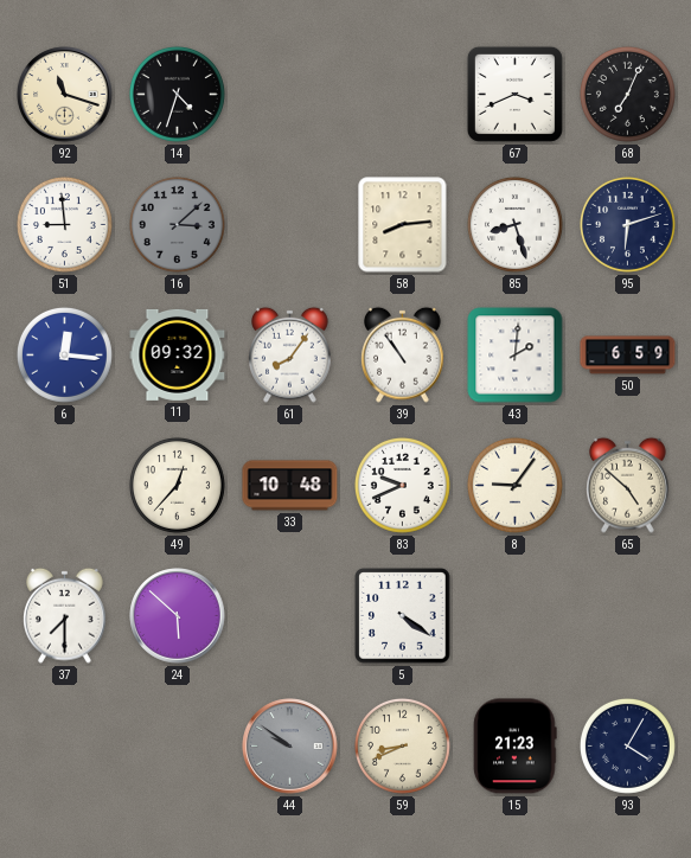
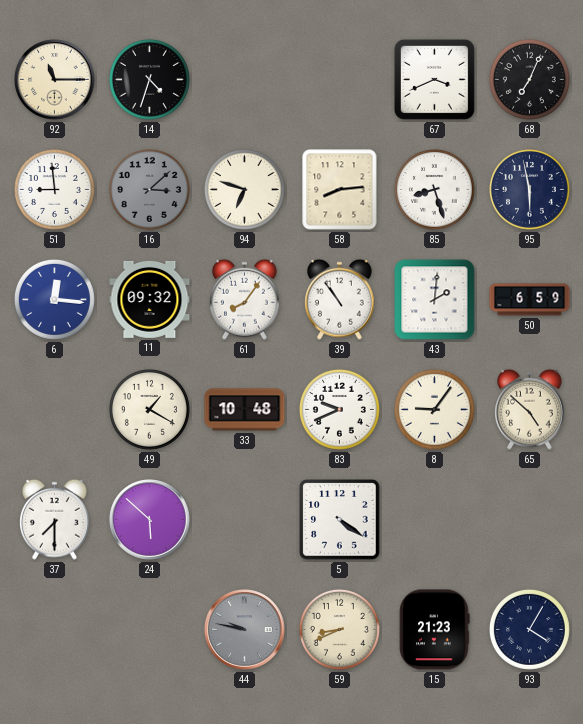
92: 11:18 -> 11:15 (55, 80)
94: none -> 6:48 (244, 189)
95: 6:12 -> 5:58 (529, 189)
49: 12:37 -> 1:20 (149, 409)
44: 9:51 -> 9:47 (245, 630)
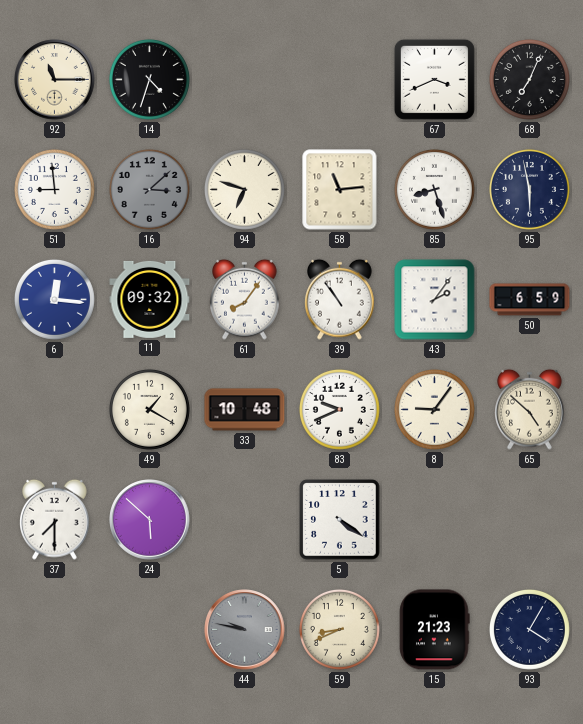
58: 8:14 -> 11:14 (340, 190)
43: 2:01 -> 2:06 (435, 300)
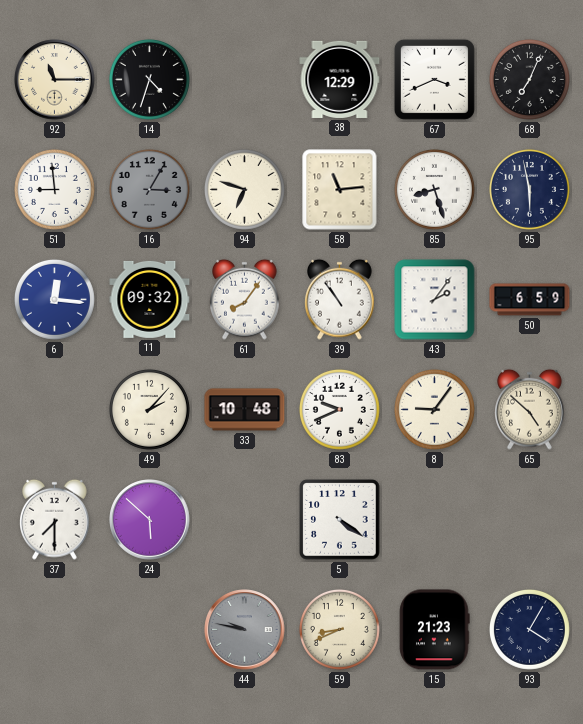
38: none -> 12:29 (340, 79)
16: 3:08 -> 3:05 (149, 189)
49: 1:20 -> 2:07 (149, 409)
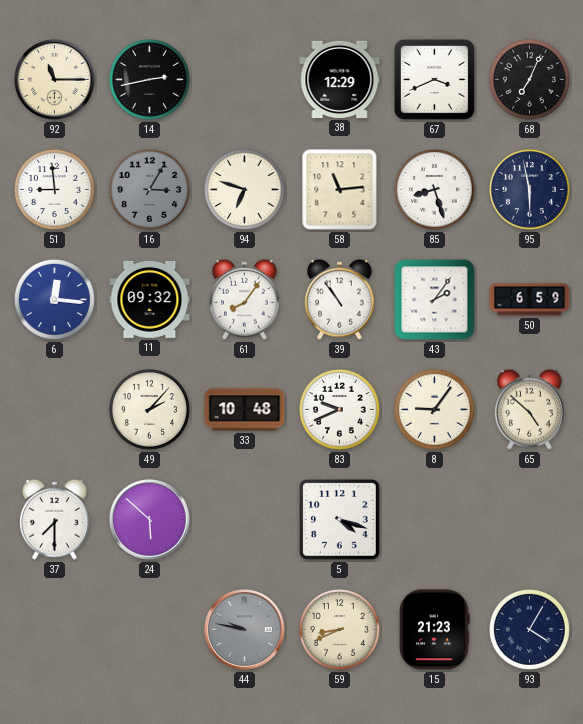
14: 4:33 -> 2:43 (149, 79)
5: 4:21 -> 4:18 (340, 520)
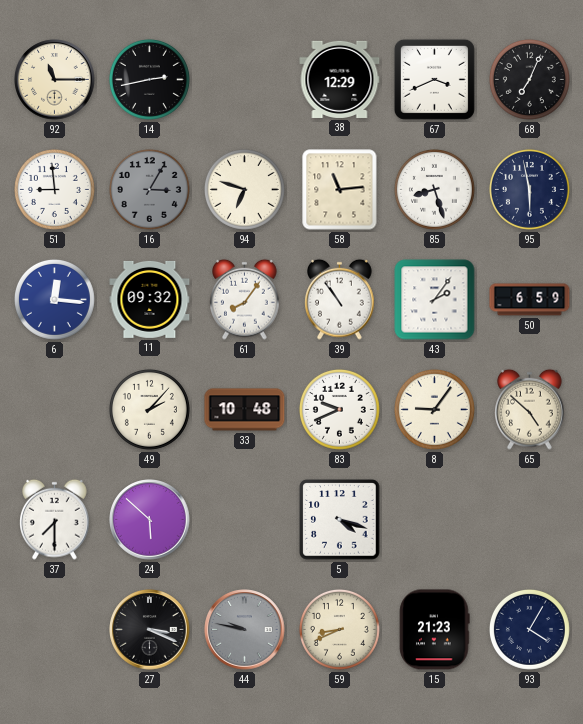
27: none -> 3:19 (150, 630)
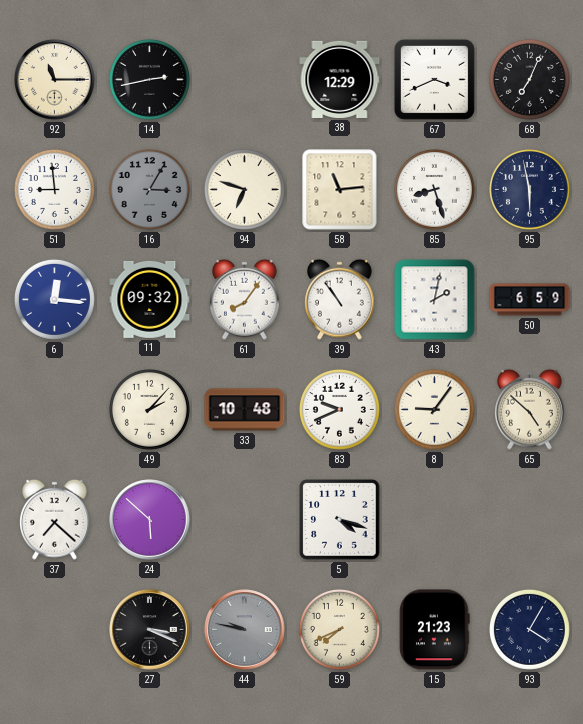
43: 2:06 -> 2:02 (435, 300)
37: 7:30 -> 7:22 (55, 519)
59: 8:41 -> 7:41 (339, 629)
